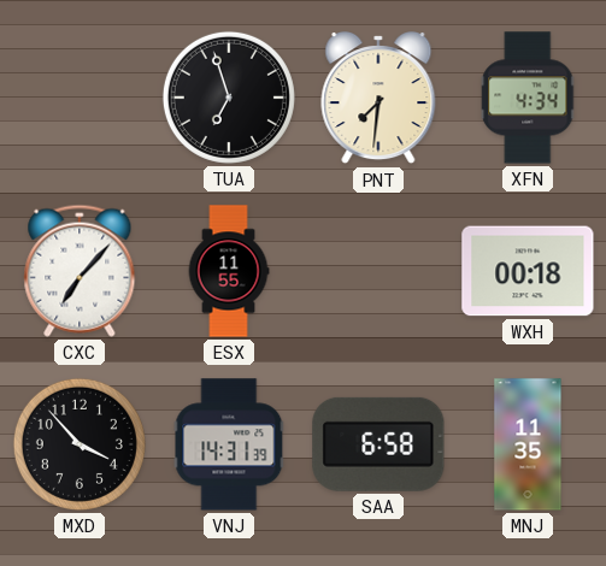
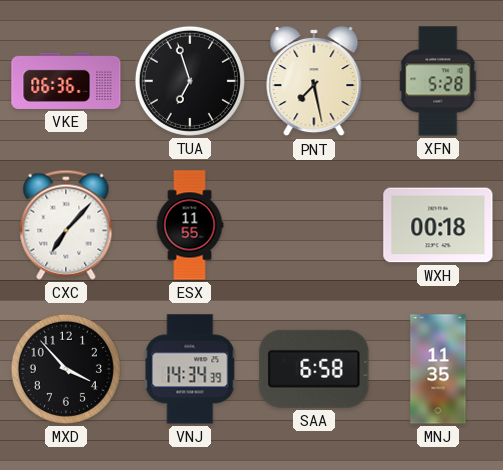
VKE: none -> 06:36 (66, 81)
PNT: 7:31 -> 7:28 (314, 82)
XFN: 4:34 -> 5:28 (439, 81)
VNJ: 14:31 -> 14:34 (190, 369)
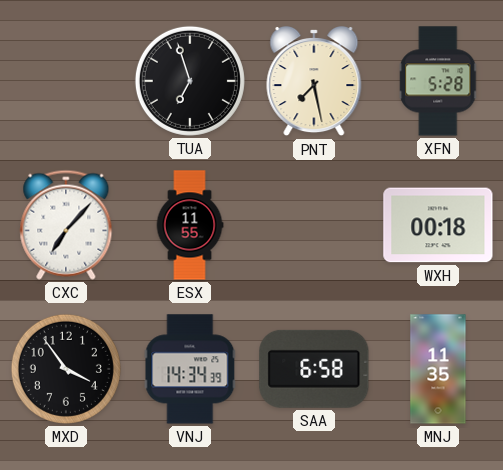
VKE: 06:36 -> none (66, 81)
MXD: 3:53 -> 3:54 (66, 369)
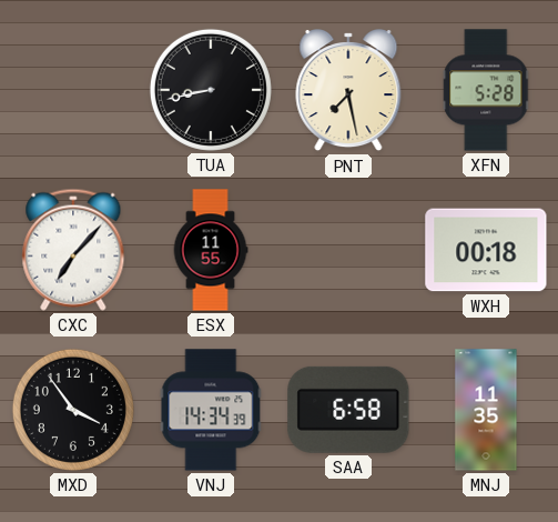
TUA: 6:57 -> 8:43 (211, 90)
